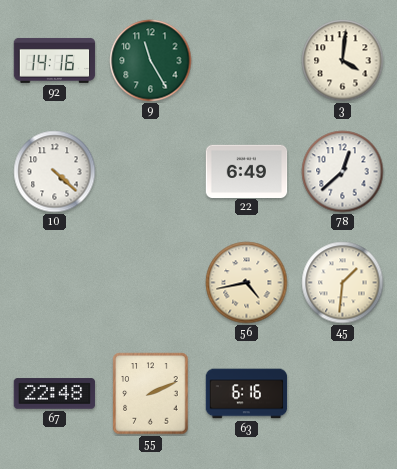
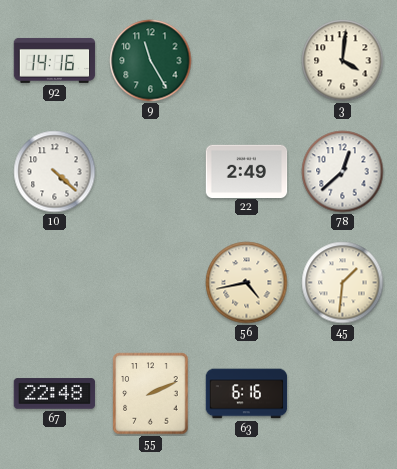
22: 6:49 -> 2:49 (247, 171)
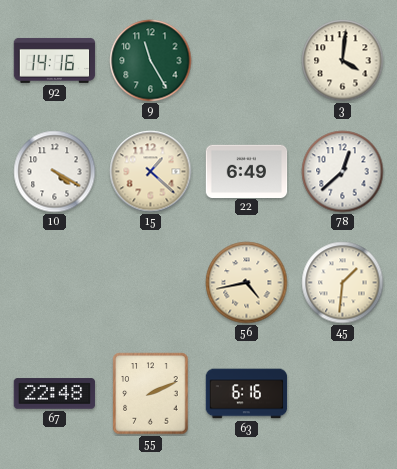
10: 4:22 -> 4:20 (55, 172)
15: none -> 1:22 (151, 172)
22: 2:49 -> 6:49 (247, 171)
